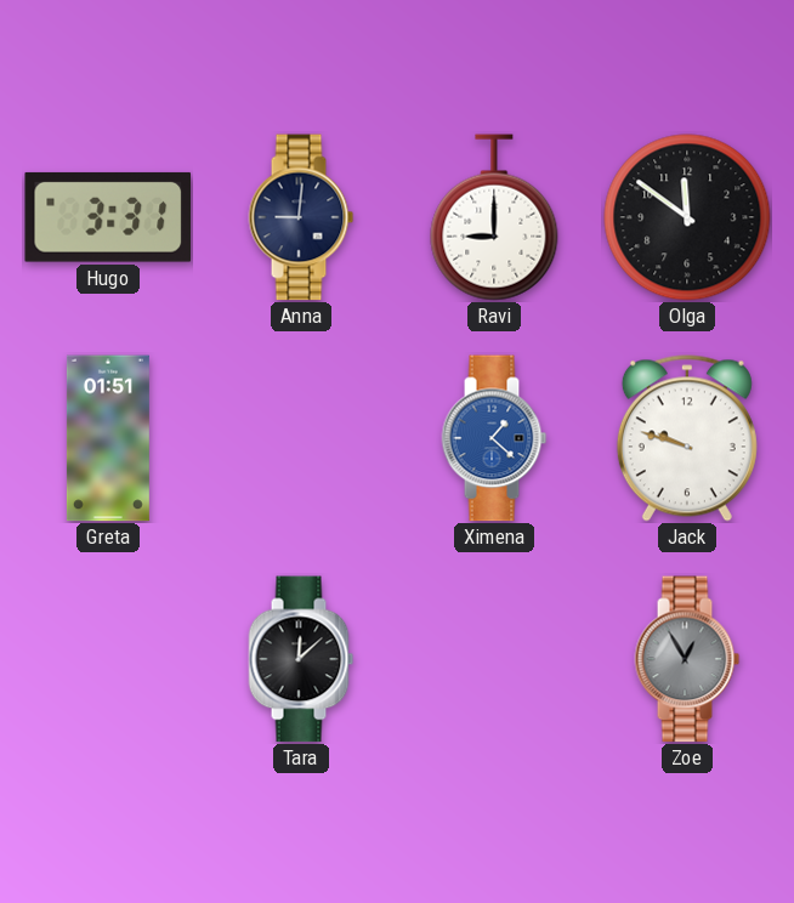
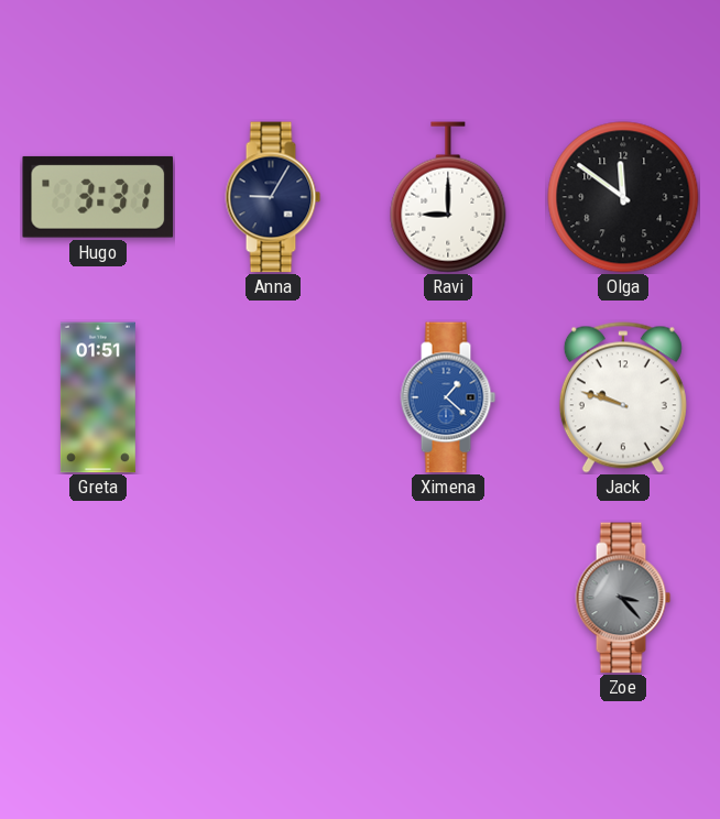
Anna: 9:01 -> 9:05 (273, 197)
Tara: 12:08 -> none (301, 659)
Zoe: 12:55 -> 3:23 (623, 598)
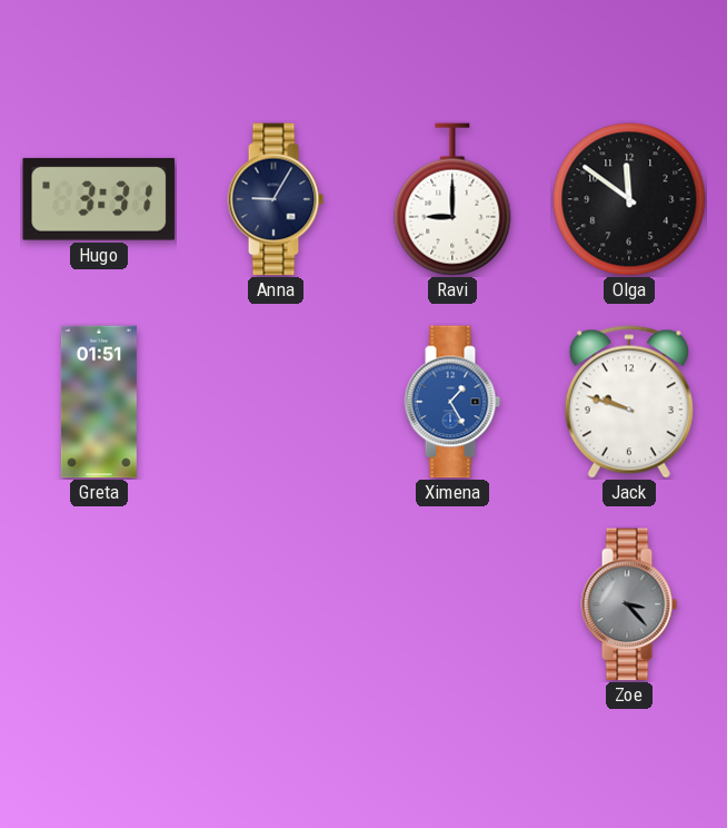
Ximena: 1:22 -> 1:25 (452, 402)
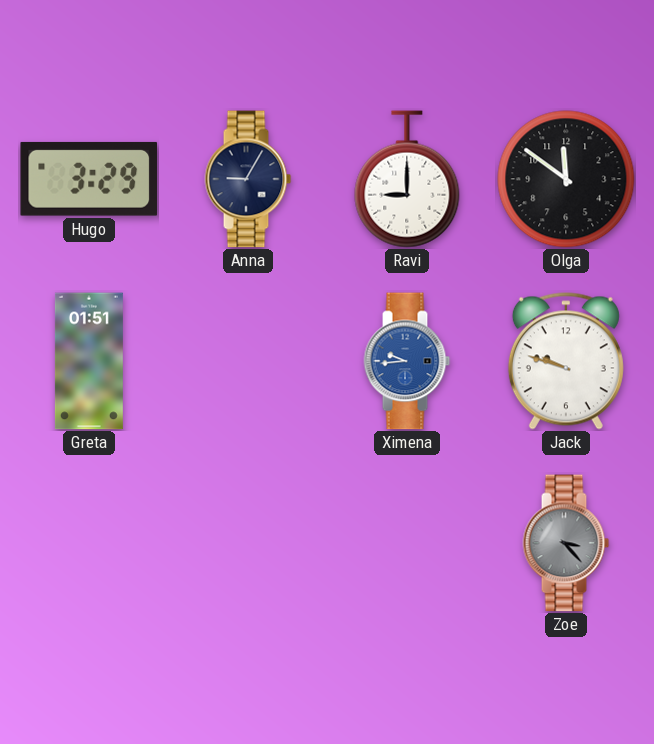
Hugo: 3:31 -> 3:29 (89, 179)
Ximena: 1:25 -> 9:44 (407, 361)
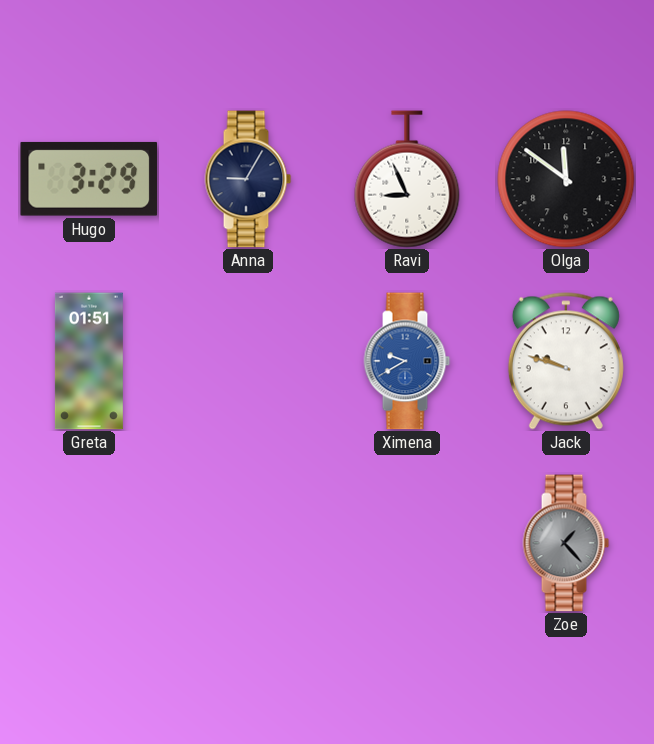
Ravi: 9:00 -> 8:56 (407, 179)
Ximena: 9:44 -> 9:40 (407, 361)
Zoe: 3:23 -> 1:23 (566, 543)
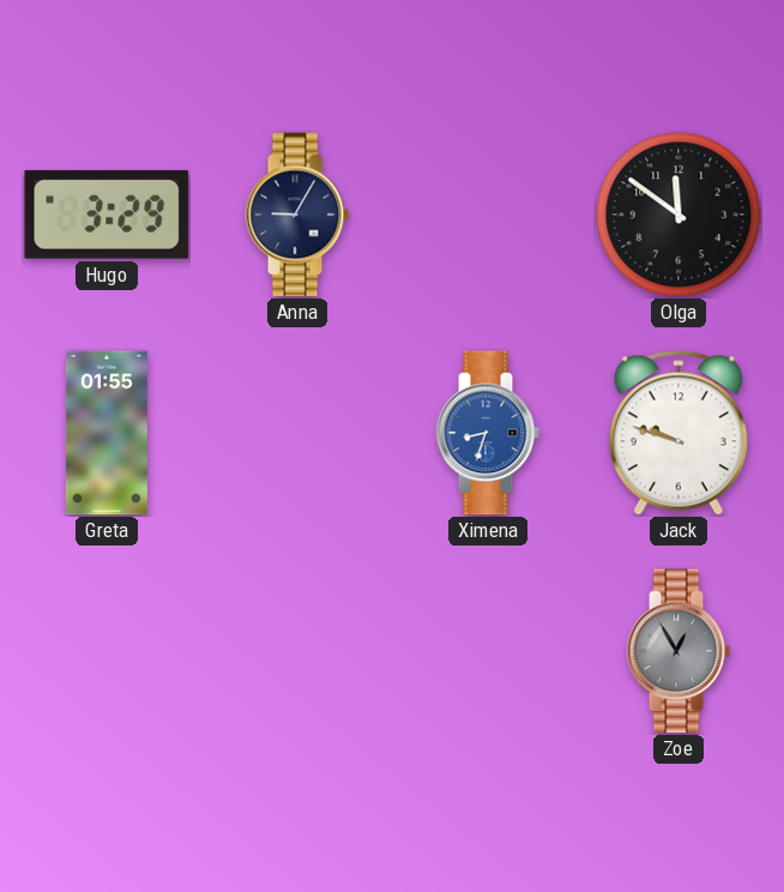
Ravi: 8:56 -> none (407, 179)
Greta: 01:51 -> 01:55 (107, 433)
Ximena: 9:40 -> 8:33 (488, 433)
Zoe: 1:23 -> 12:55 (679, 651)
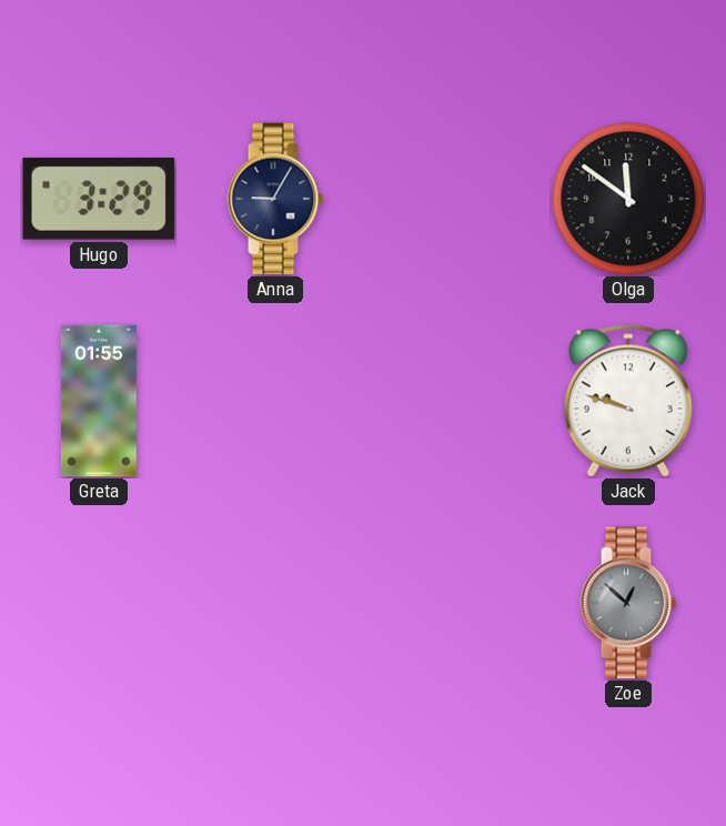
Ximena: 8:33 -> none (488, 433)
Zoe: 12:55 -> 12:52 (628, 603)
